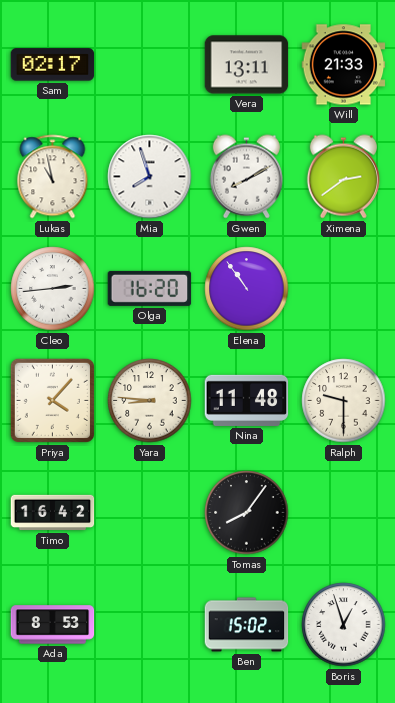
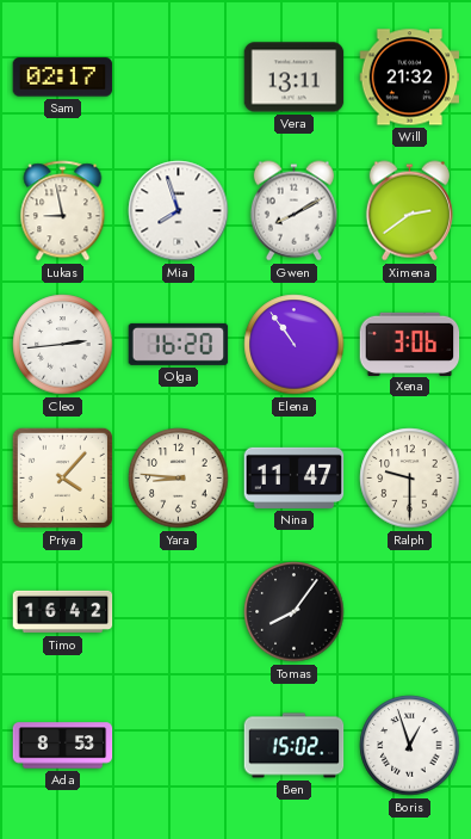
Will: 21:33 -> 21:32 (410, 78)
Lukas: 10:58 -> 8:58 (63, 211)
Xena: none -> 3:06 (410, 344)
Nina: 11:48 -> 11:47 (295, 477)
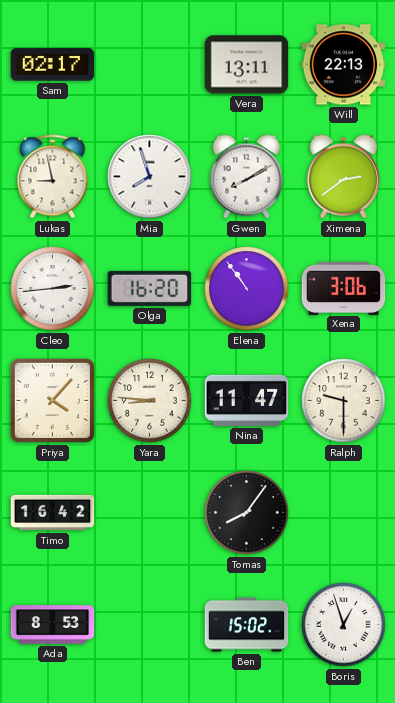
Will: 21:32 -> 22:13 (344, 65)
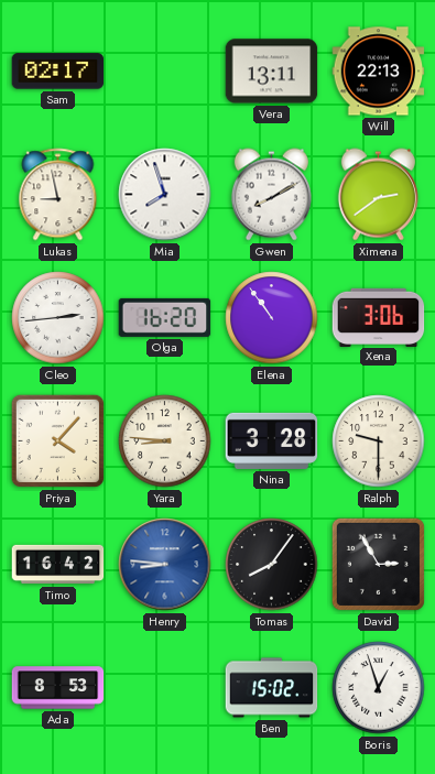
Nina: 11:47 -> 3:28 (272, 440)
Henry: none -> 8:46 (165, 565)
David: none -> 2:55 (378, 564)
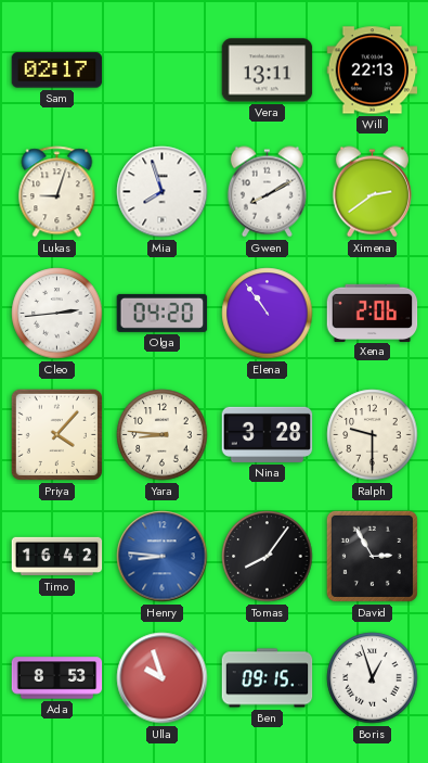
Lukas: 8:58 -> 9:03 (57, 192)
Olga: 16:20 -> 04:20 (163, 313)
Xena: 3:06 -> 2:06 (373, 313)
Ulla: none -> 9:57 (163, 678)
Ben: 15:02 -> 09:15 (268, 678)
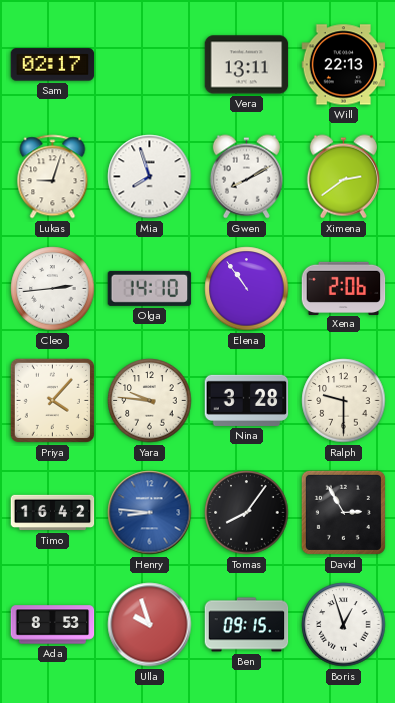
Olga: 04:20 -> 14:10 (150, 288)
Yara: 8:46 -> 9:46 (150, 401)
